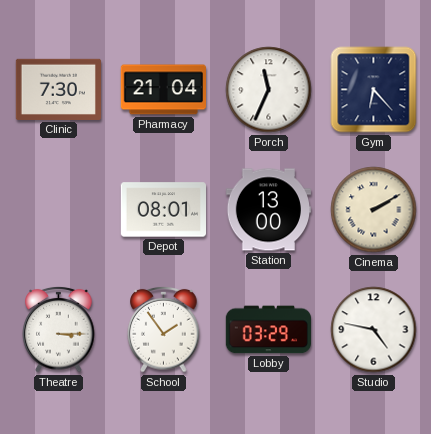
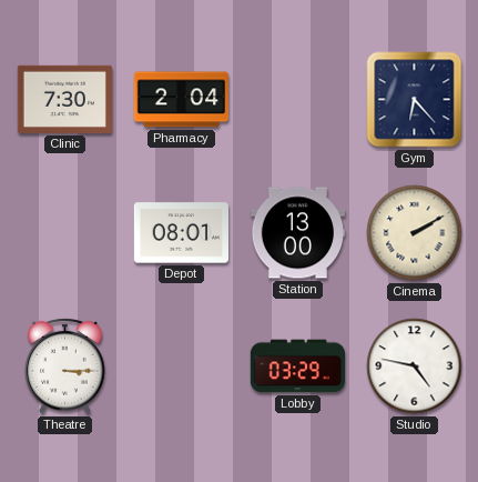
Pharmacy: 21:04 -> 2:04 (181, 100)
Porch: 11:34 -> none (269, 90)
School: 1:54 -> none (164, 329)
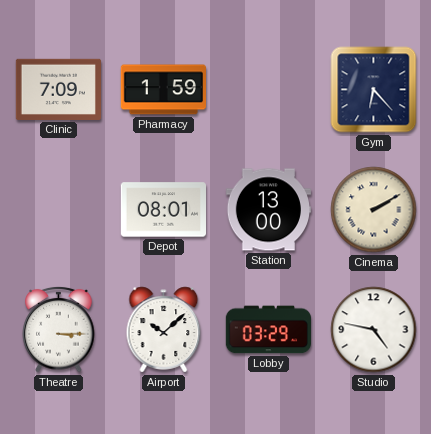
Clinic: 7:30 -> 7:09 (58, 89)
Pharmacy: 2:04 -> 1:59 (163, 90)
Airport: none -> 10:08 (164, 330)
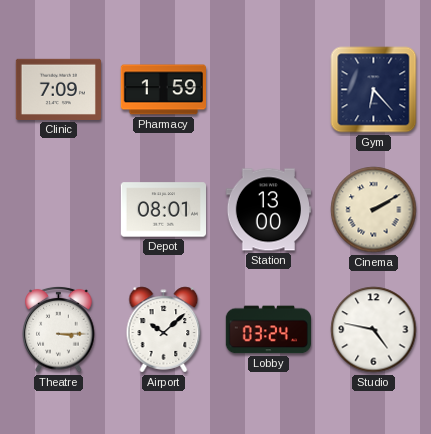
Lobby: 03:29 -> 03:24 (268, 330)
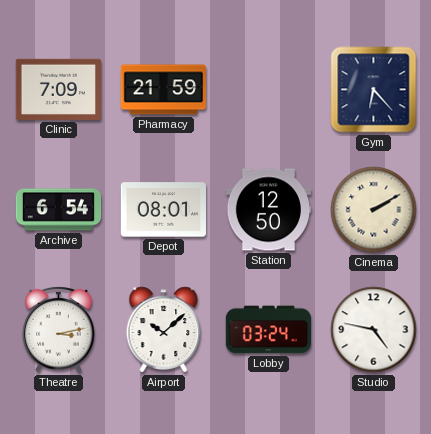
Pharmacy: 1:59 -> 21:59 (163, 90)
Archive: none -> 6:54 (59, 210)
Station: 13:00 -> 12:50 (268, 210)
Theatre: 3:15 -> 3:13 (59, 329)
